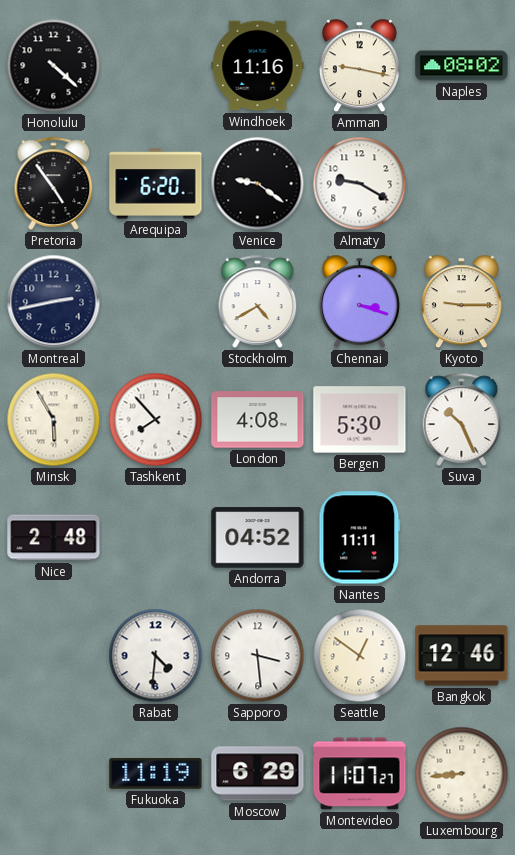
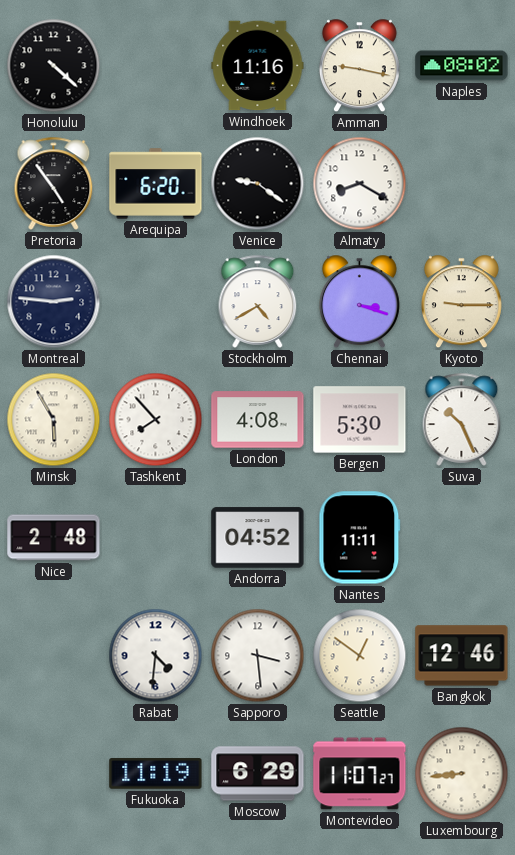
Almaty: 9:20 -> 8:20 (360, 184)
Montreal: 2:43 -> 2:46 (54, 302)
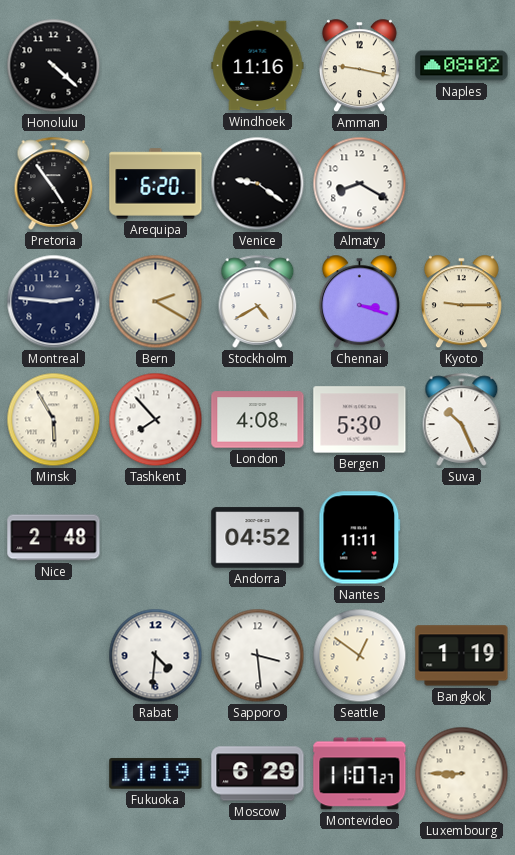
Bern: none -> 2:20 (156, 302)
Bangkok: 12:46 -> 1:19 (462, 656)
Luxembourg: 8:44 -> 8:45 (462, 774)
